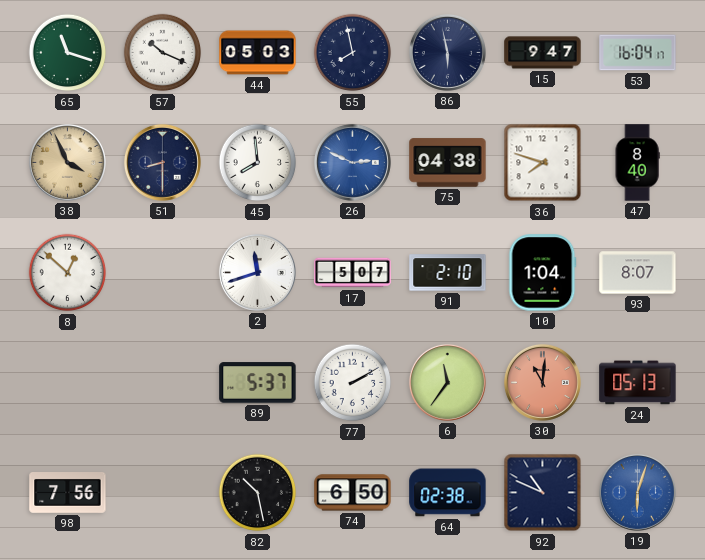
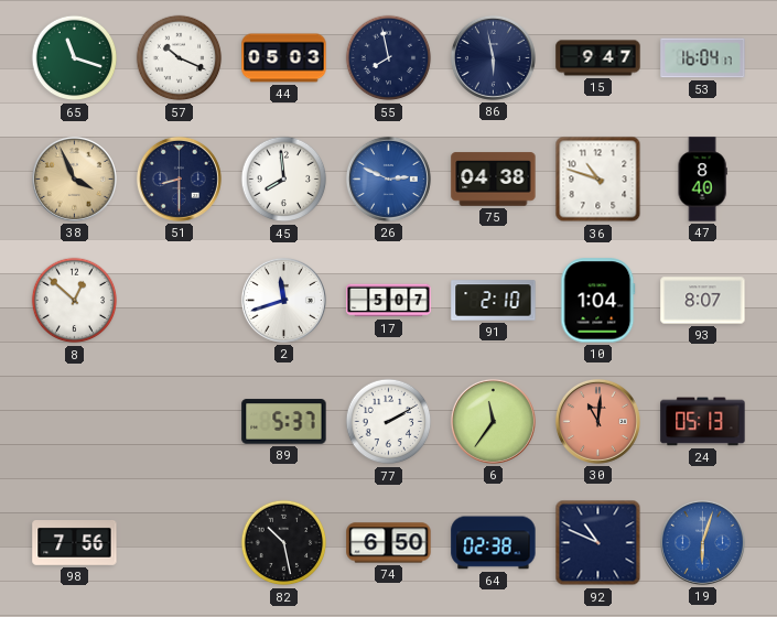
36: 7:48 -> 10:48 (598, 180)
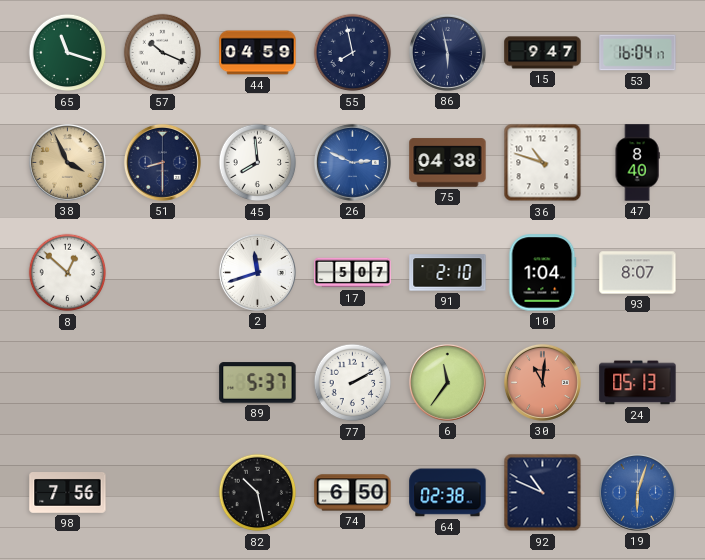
44: 05:03 -> 04:59 (258, 53)
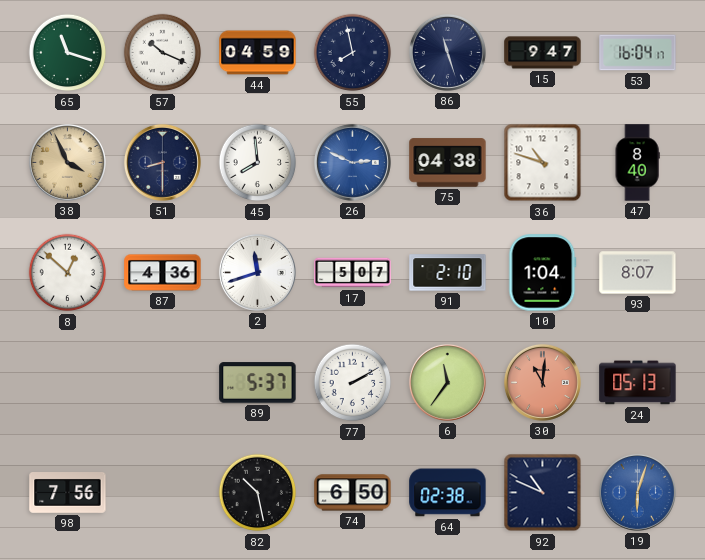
86: 5:58 -> 11:27 (447, 52)
87: none -> 4:36 (163, 273)
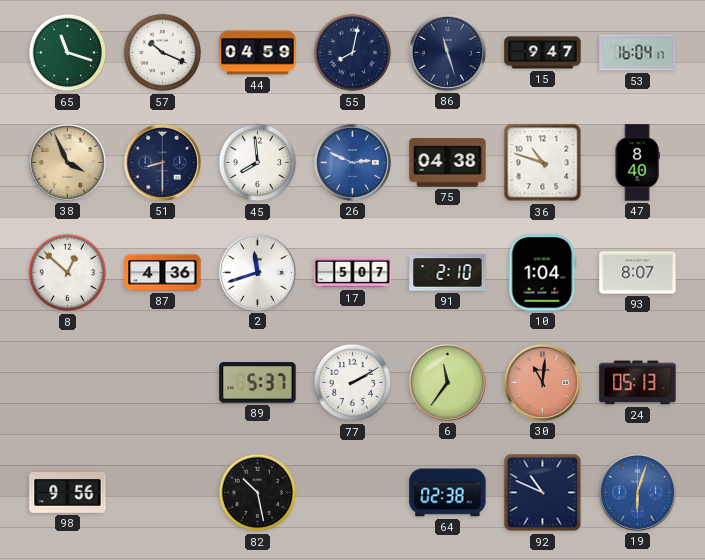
55: 7:58 -> 8:02 (353, 53)
98: 7:56 -> 9:56 (68, 493)
74: 6:50 -> none (353, 493)
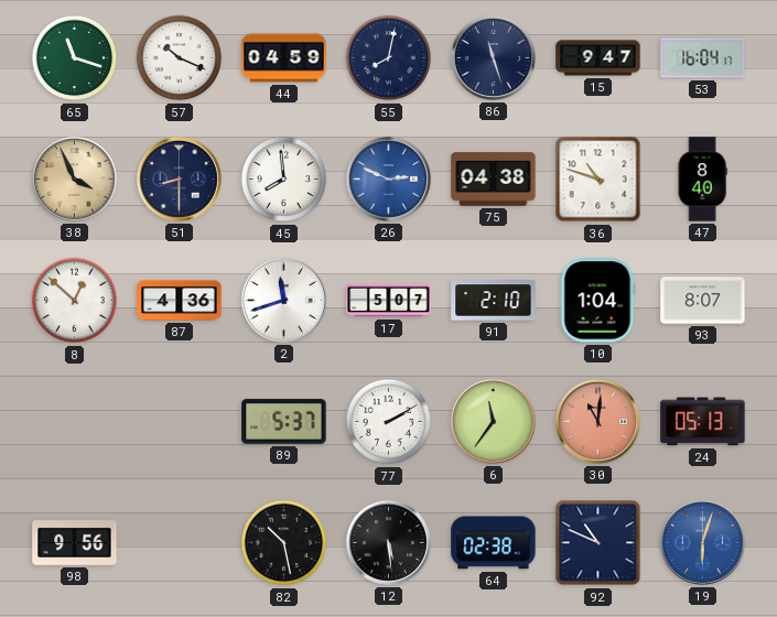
12: none -> 5:29 (388, 542)
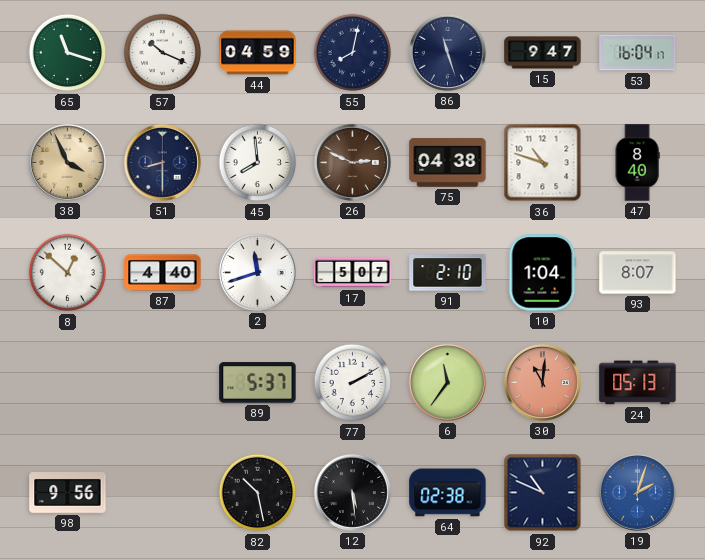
26 dial: blue -> brown (352, 162)
87: 4:36 -> 4:40 (163, 273)
19: 6:03 -> 2:03 (637, 492)
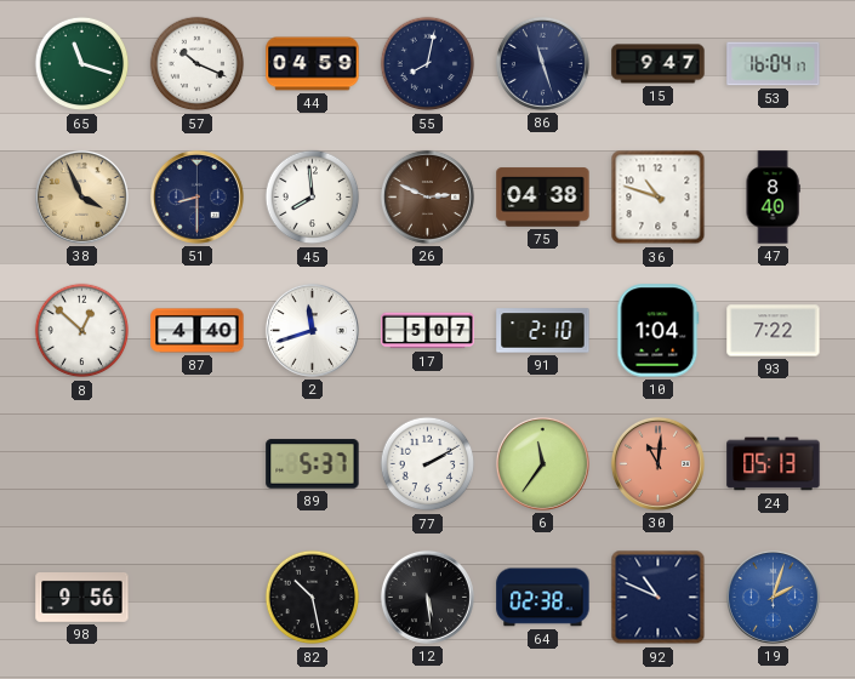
93: 8:07 -> 7:22 (774, 331)
